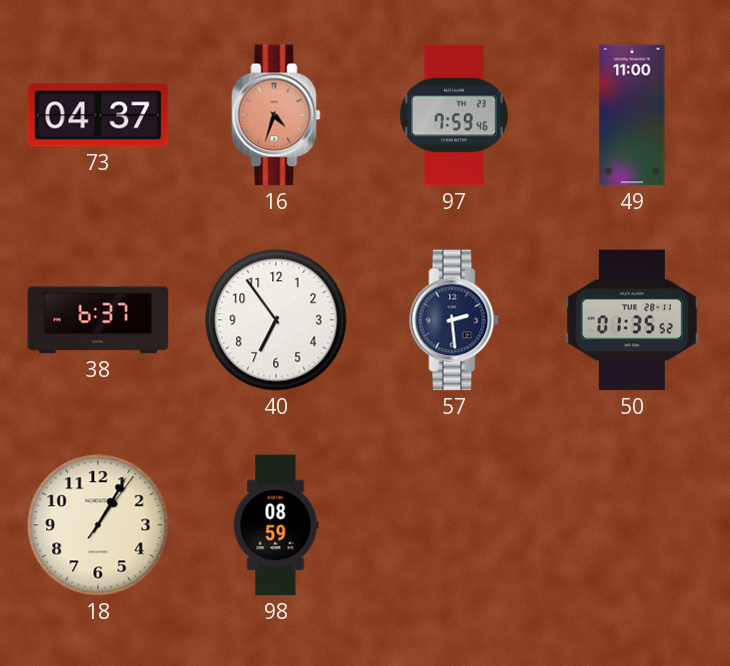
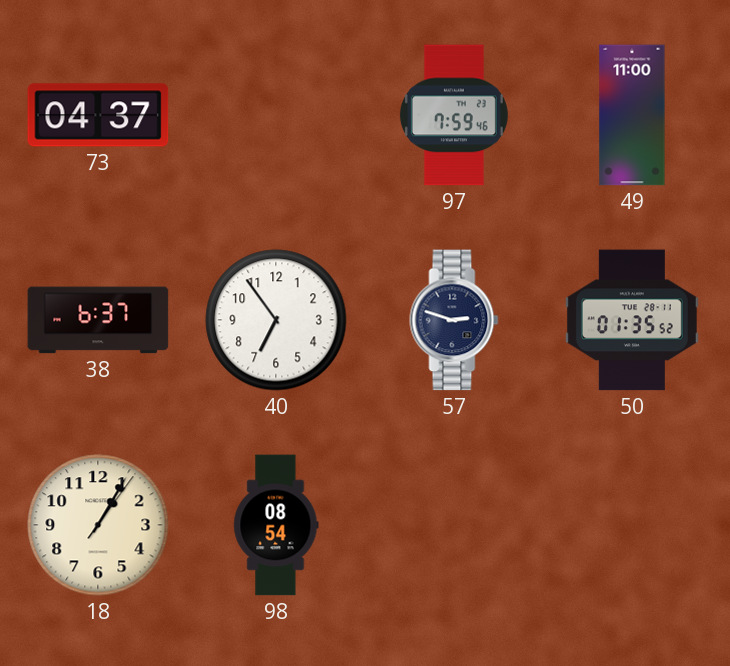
16: 4:33 -> none (276, 115)
57: 2:29 -> 2:48 (454, 320)
98: 08:59 -> 08:54 (276, 525)
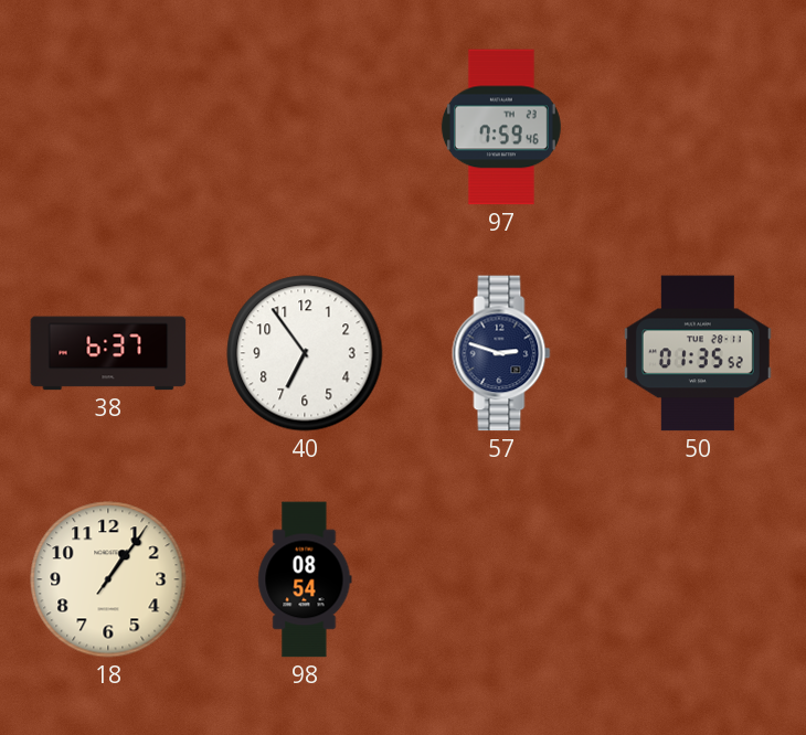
73: 04:37 -> none (98, 115)
49: 11:00 -> none (632, 115)
18: 1:05 -> 1:06 (108, 579)
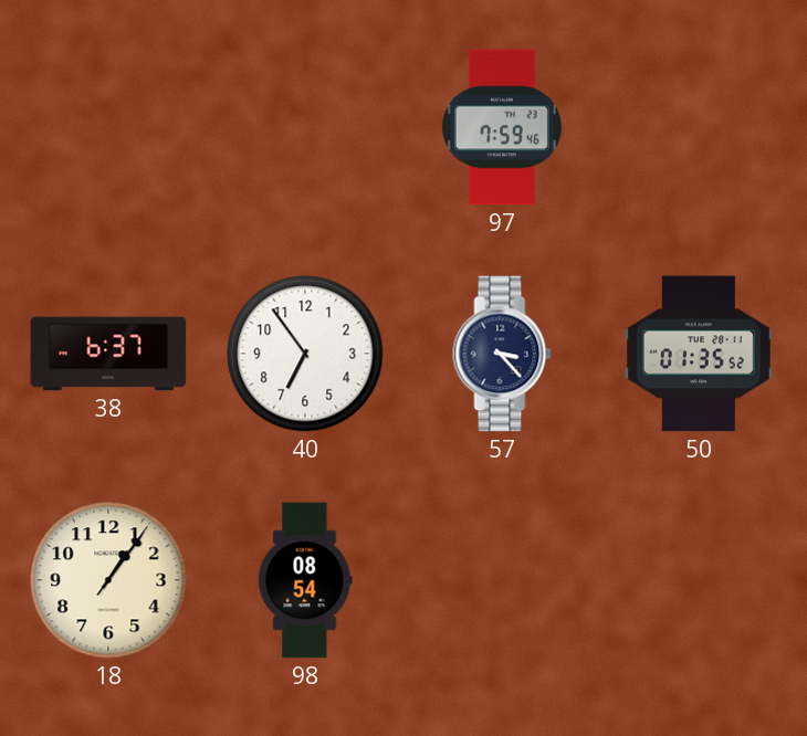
57: 2:48 -> 3:23 (502, 354)
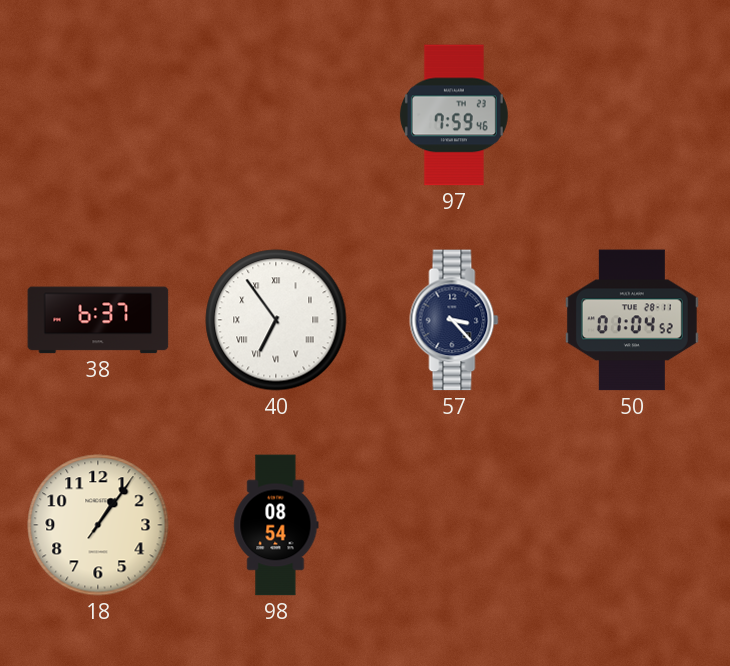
40 numerals: Arabic -> Roman (276, 320)
50: 01:35 -> 01:04 (632, 320)
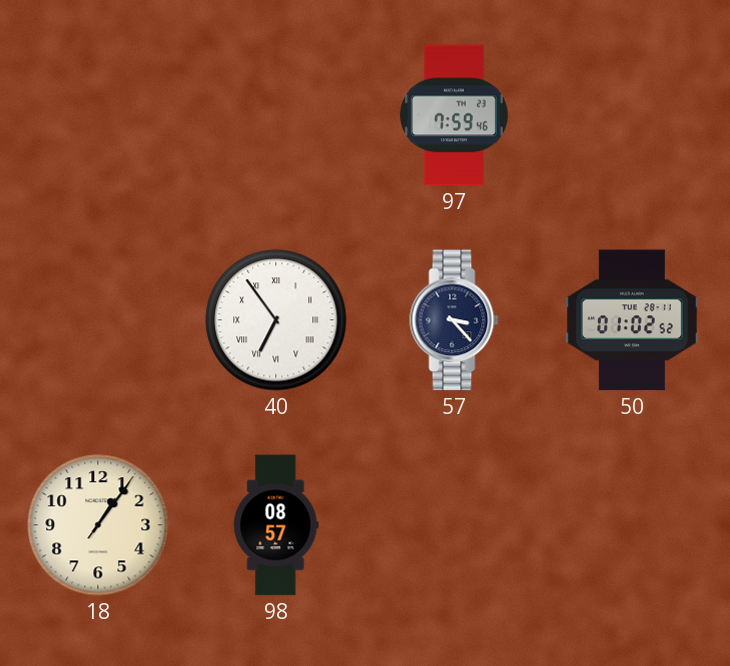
38: 6:37 -> none (98, 320)
50: 01:04 -> 01:02 (632, 320)
98: 08:54 -> 08:57 (276, 525)
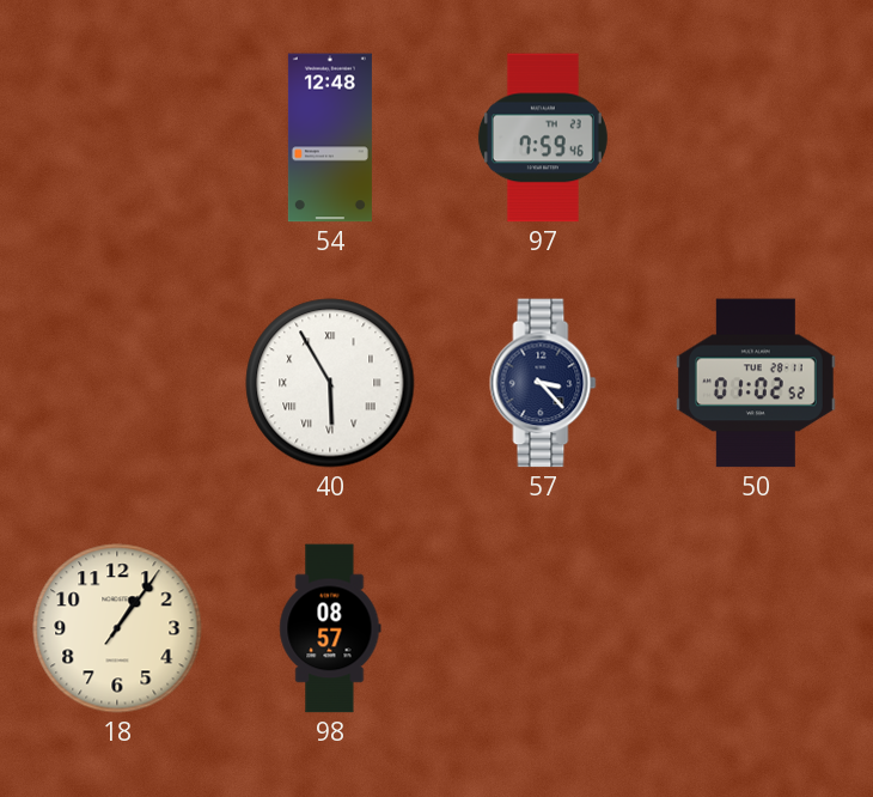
54: none -> 12:48 (330, 138)
40: 6:54 -> 5:55 (330, 383)
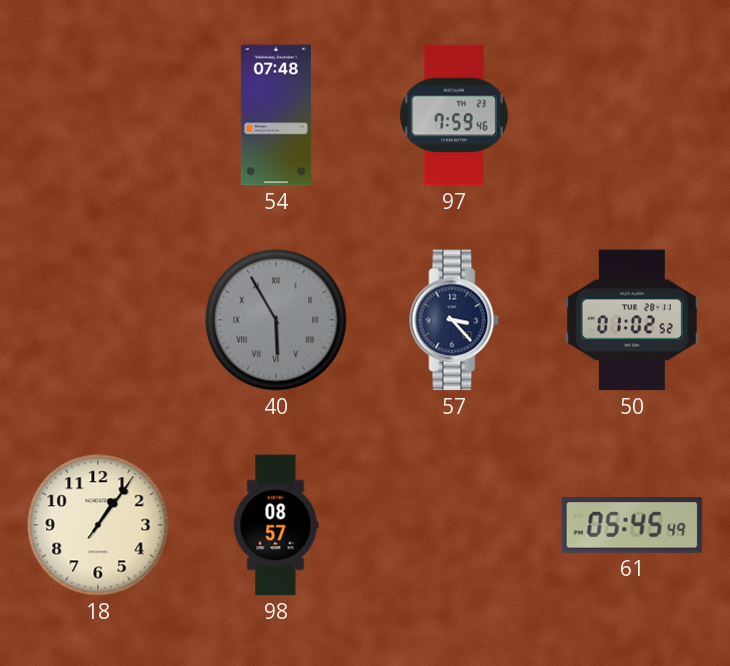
54: 12:48 -> 07:48 (276, 115)
40 dial: white -> grey (276, 320)
61: none -> 05:45 (632, 525)
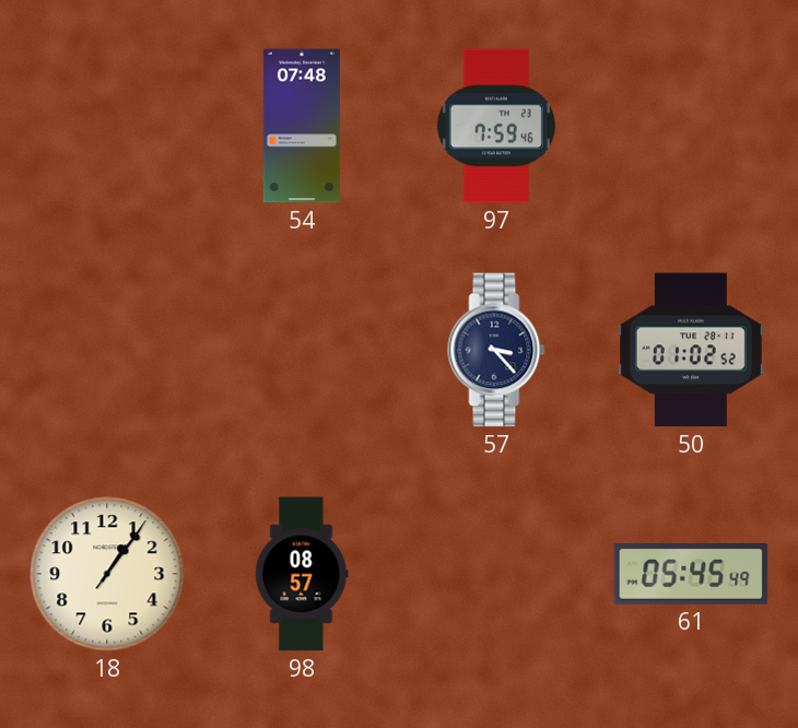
40: 5:55 -> none (276, 320)
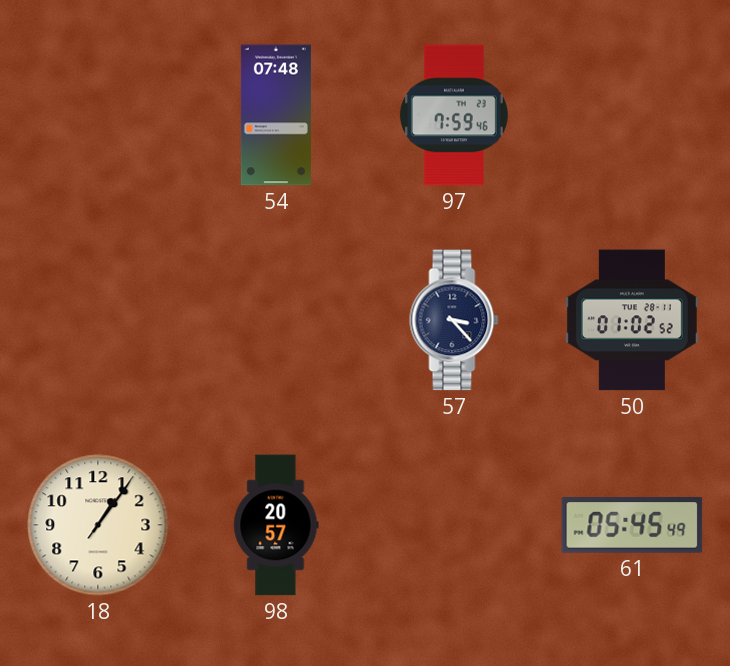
98: 08:57 -> 20:57 (276, 525)
